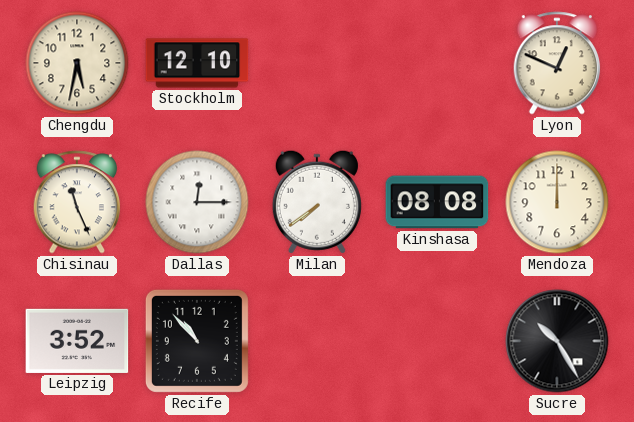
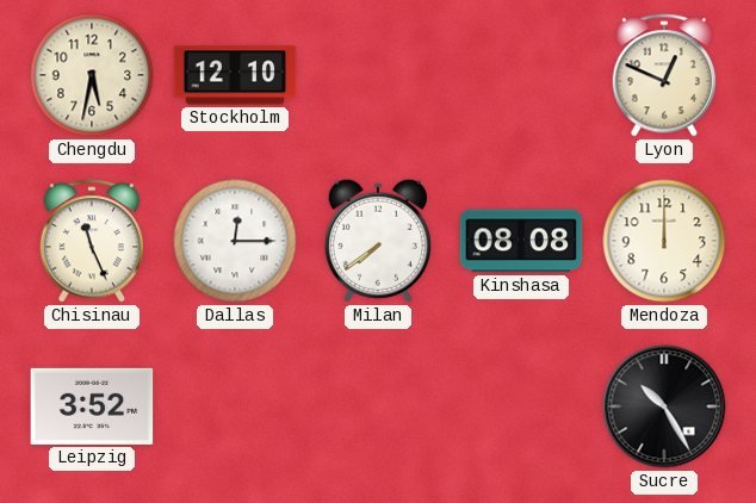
Recife: 10:53 -> none (197, 341)
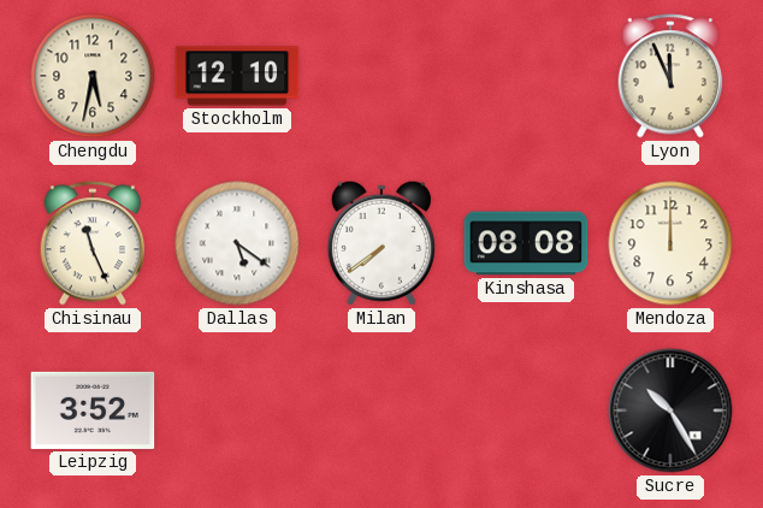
Lyon: 12:49 -> 11:56 (670, 76)
Dallas: 12:15 -> 5:21 (237, 243)
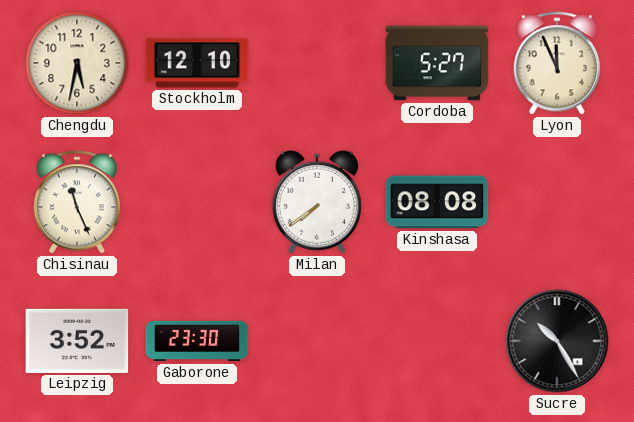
Cordoba: none -> 5:27 (437, 63)
Dallas: 5:21 -> none (237, 243)
Mendoza: 12:00 -> none (670, 243)
Gaborone: none -> 23:30 (197, 341)
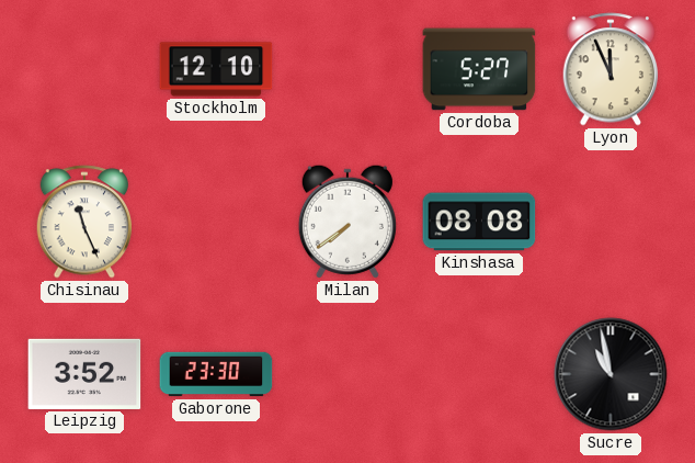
Chengdu: 5:32 -> none (77, 63)
Sucre: 10:25 -> 10:58 (611, 374)
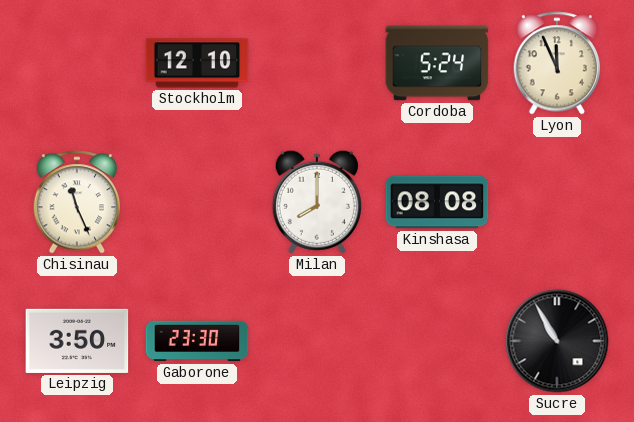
Cordoba: 5:27 -> 5:24 (437, 63)
Milan: 7:39 -> 8:00 (317, 202)
Leipzig: 3:52 -> 3:50 (77, 341)
Sucre: 10:58 -> 10:55 (557, 341)
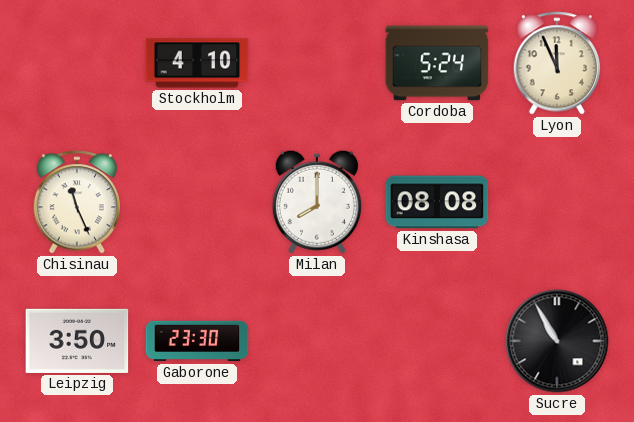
Stockholm: 12:10 -> 4:10 (197, 63)
